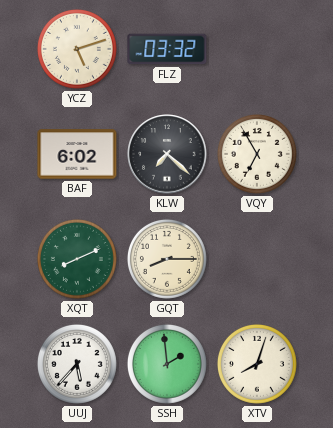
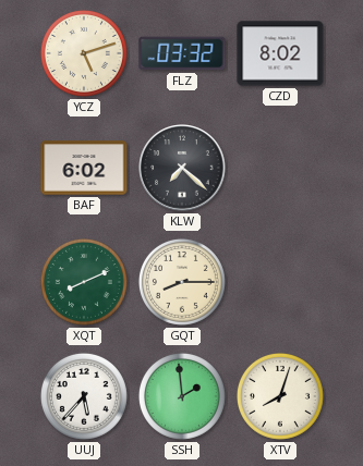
CZD: none -> 8:02 (280, 53)
VQY: 6:55 -> none (257, 154)
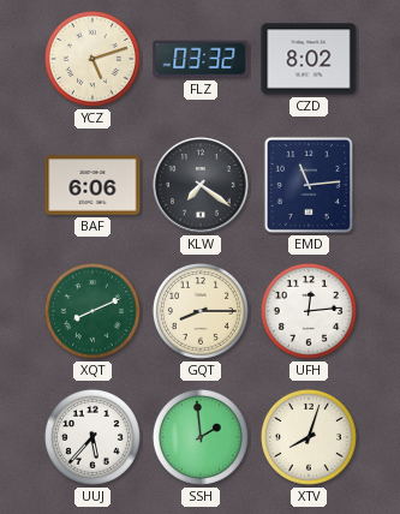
BAF: 6:02 -> 6:06 (92, 185)
KLW: 7:22 -> 7:21 (201, 185)
EMD: none -> 11:14 (309, 185)
UFH: none -> 12:14 (309, 311)
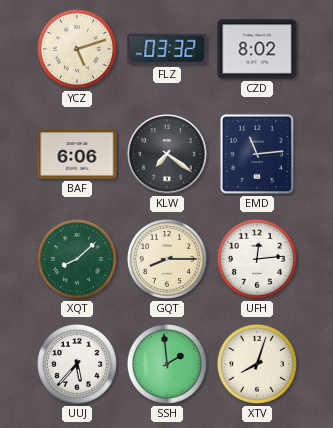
XQT: 8:11 -> 8:08 (77, 259)
